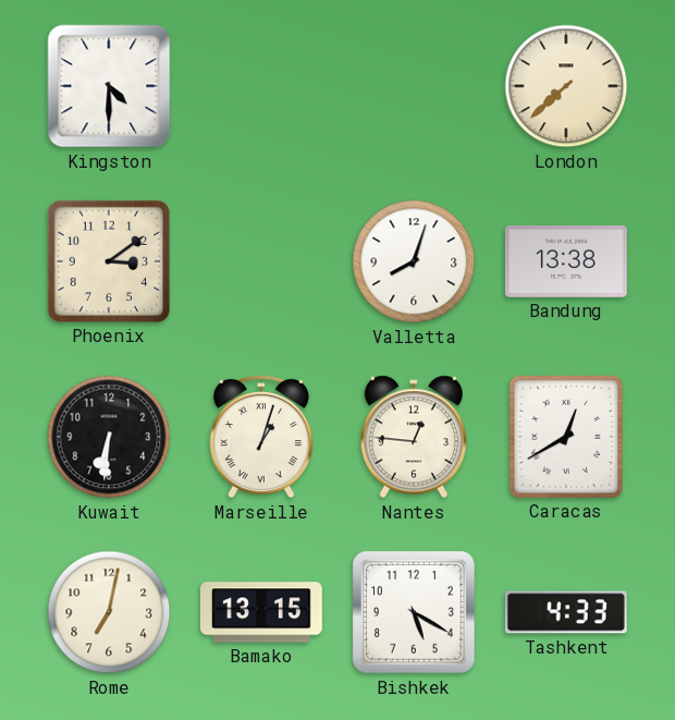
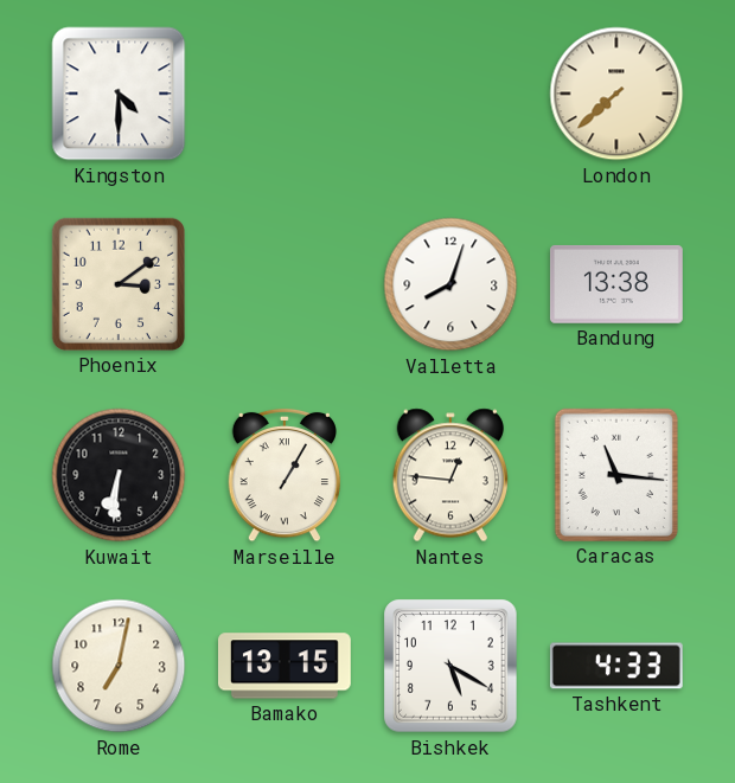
Marseille: 1:03 -> 1:05 (283, 475)
Caracas: 12:40 -> 11:16 (616, 475)
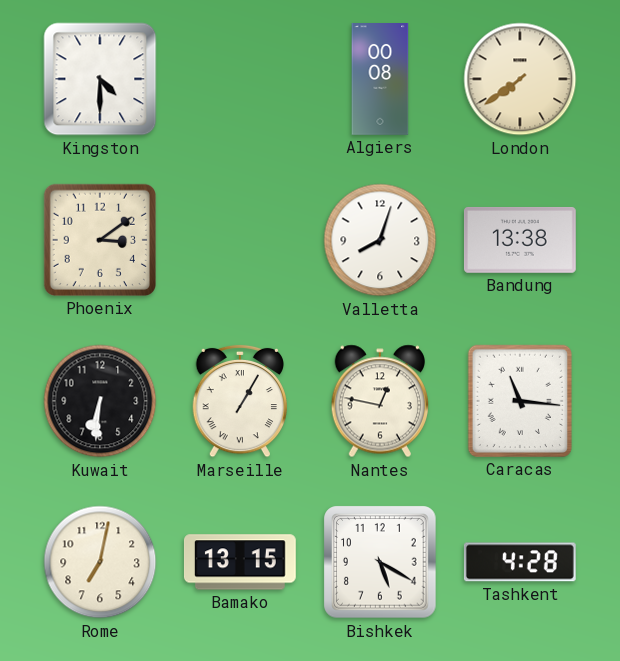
Algiers: none -> 00:08 (380, 80)
London: 7:38 -> 7:39 (520, 79)
Nantes: 12:46 -> 12:47 (379, 401)
Tashkent: 4:33 -> 4:28 (520, 562)
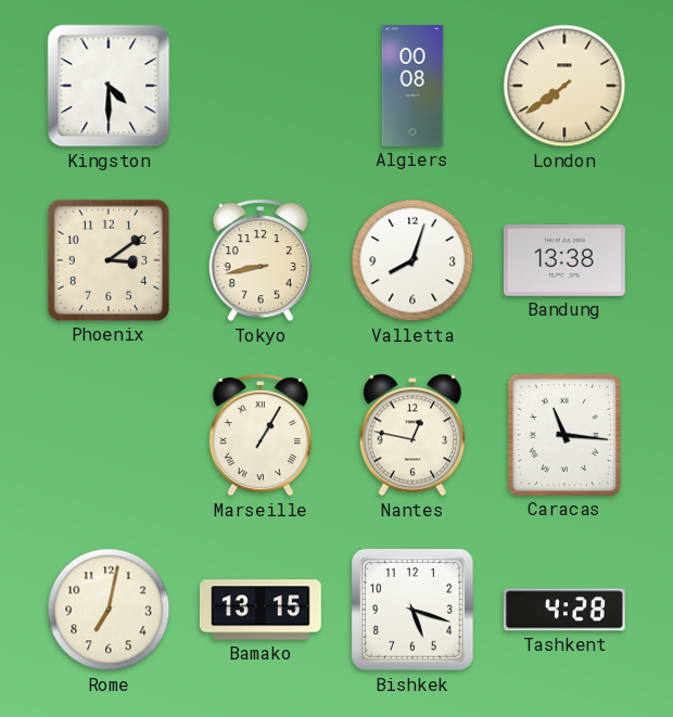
Tokyo: none -> 8:43 (259, 260)
Kuwait: 6:31 -> none (100, 401)
Bishkek: 5:20 -> 5:18 (412, 610)
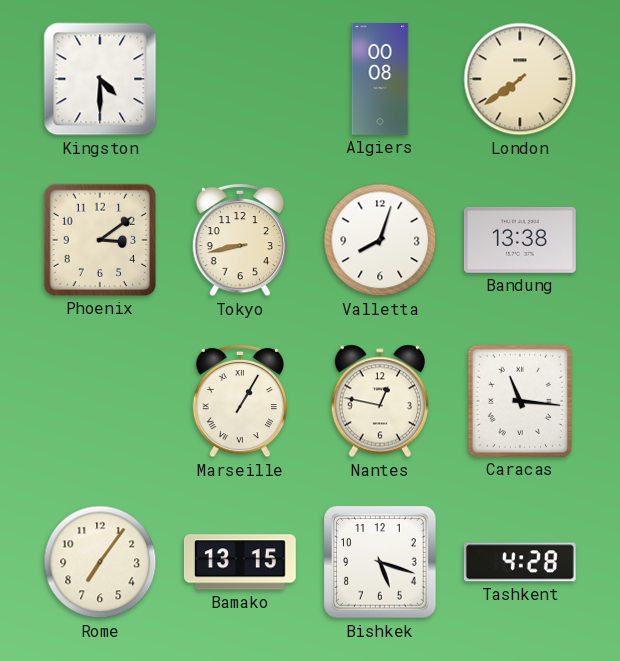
Rome: 7:02 -> 7:06 (100, 562)
